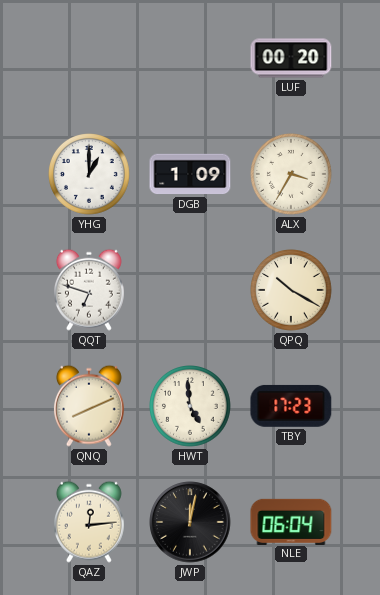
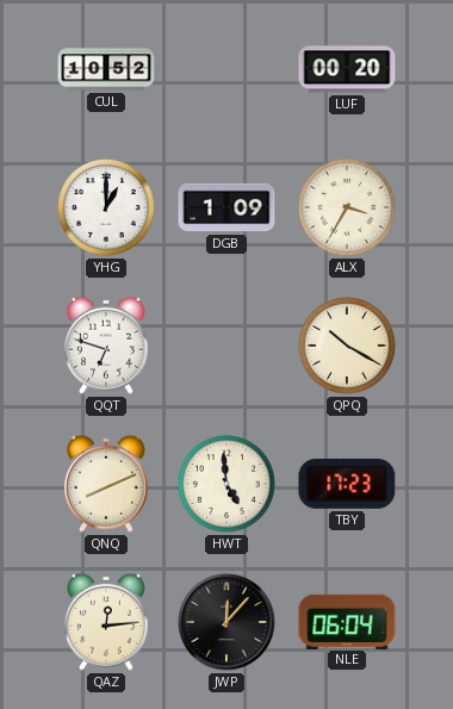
CUL: none -> 10:52 (106, 69)
JWP: 12:02 -> 12:07 (226, 622)
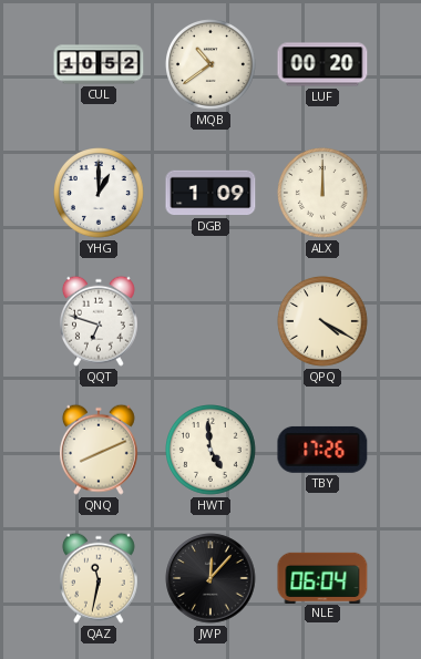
MQB: none -> 10:39 (212, 65)
ALX: 3:35 -> 12:00 (324, 194)
QPQ: 10:20 -> 4:20 (324, 322)
TBY: 17:23 -> 17:26 (322, 450)
QAZ: 12:14 -> 11:32 (99, 578)
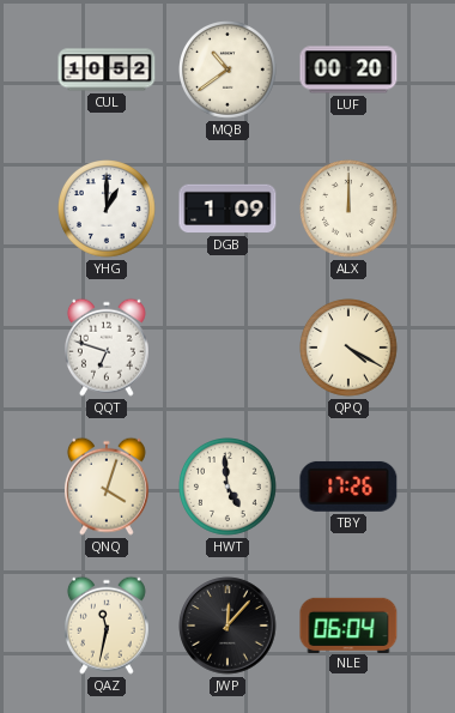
QNQ: 8:11 -> 4:03 (107, 487)
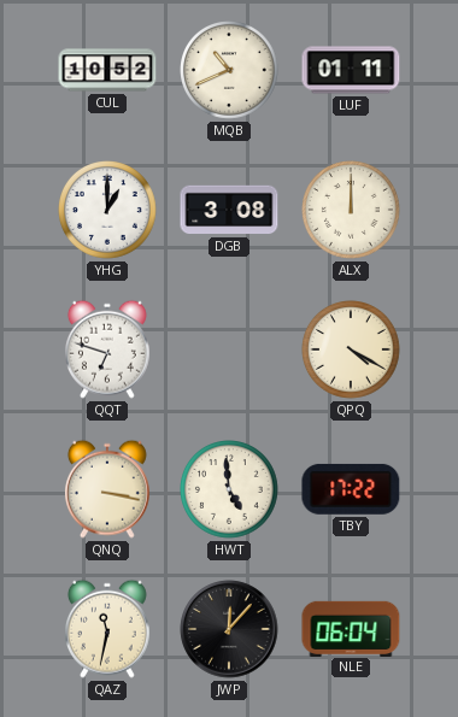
MQB: 10:39 -> 10:41 (230, 71)
LUF: 00:20 -> 01:11 (351, 70)
DGB: 1:09 -> 3:08 (229, 210)
QNQ: 4:03 -> 3:17 (107, 489)
TBY: 17:26 -> 17:22 (351, 489)
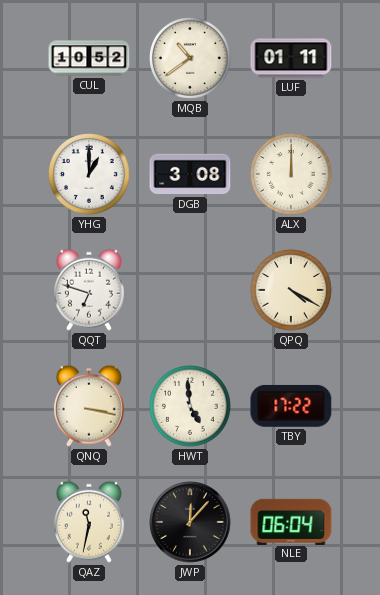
MQB: 10:41 -> 10:39 (191, 59)
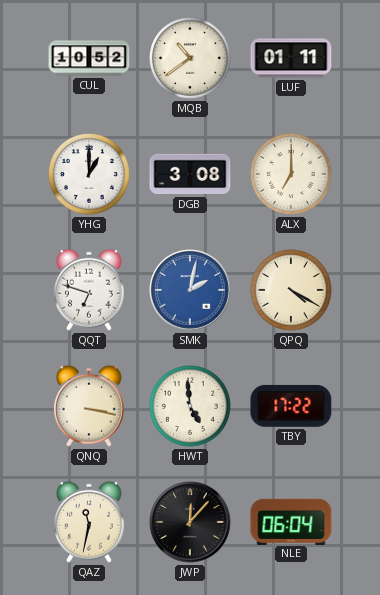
ALX: 12:00 -> 7:00 (292, 175)
SMK: none -> 2:02 (190, 290)
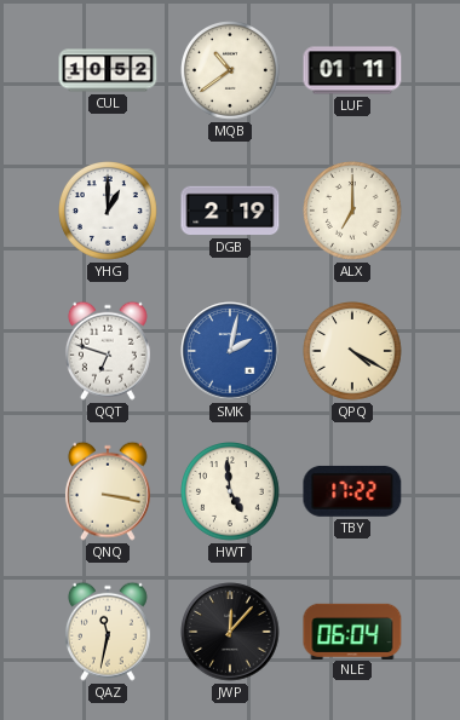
DGB: 3:08 -> 2:19 (230, 211)
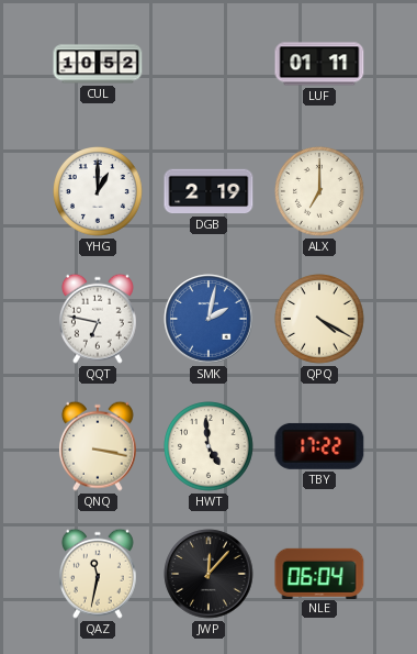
MQB: 10:39 -> none (231, 71)
QQT: 6:48 -> 6:47 (98, 319)
